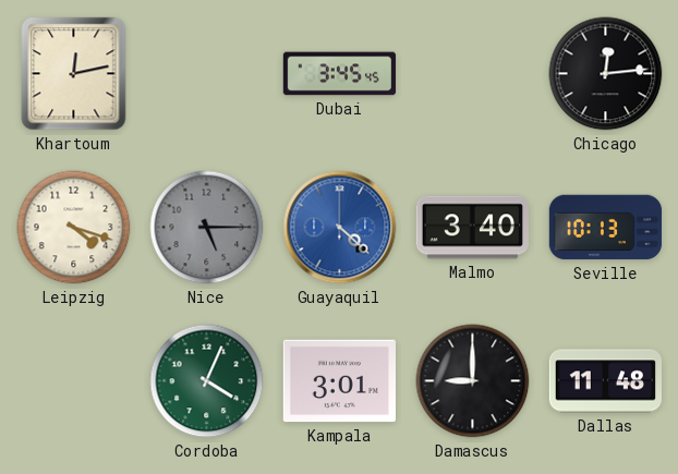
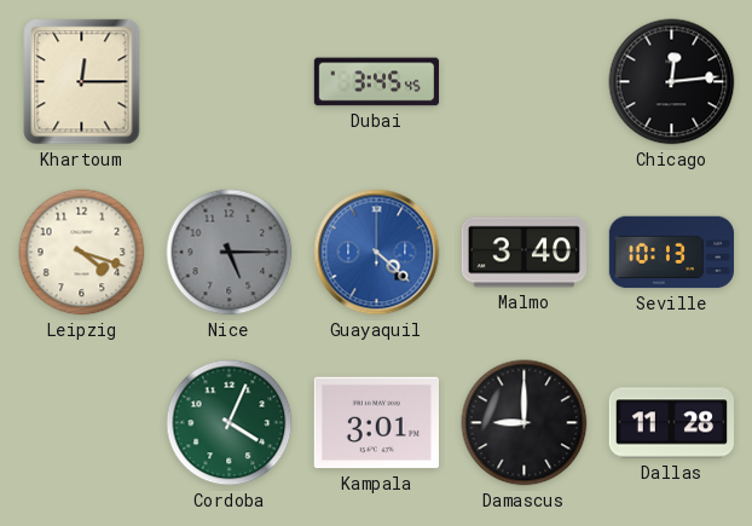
Khartoum: 12:13 -> 12:15 (82, 82)
Dallas: 11:48 -> 11:28 (671, 423)
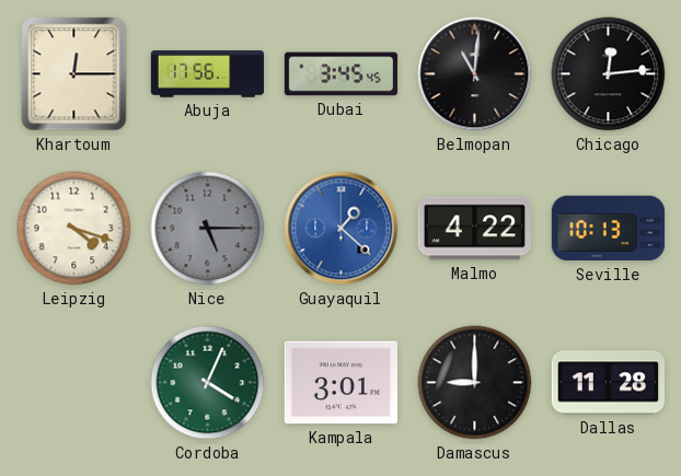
Abuja: none -> 17:56 (208, 74)
Belmopan: none -> 11:01 (475, 74)
Guayaquil: 4:22 -> 1:22 (342, 229)
Malmo: 3:40 -> 4:22 (474, 229)
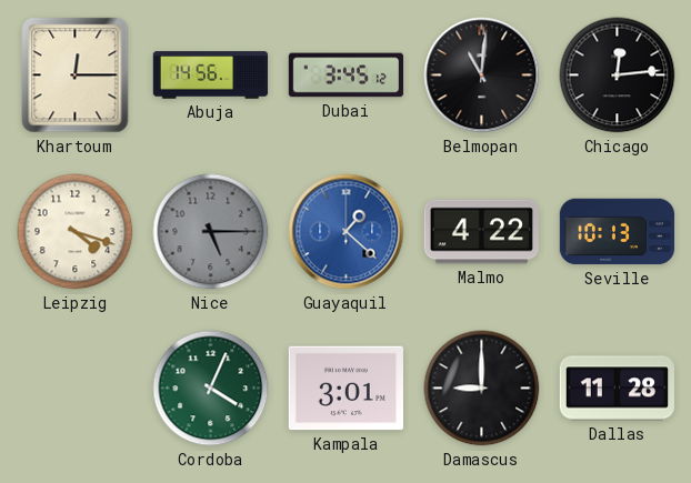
Abuja: 17:56 -> 14:56 (211, 76)
Dubai: 3:45:45 -> 3:45:12 (347, 76)
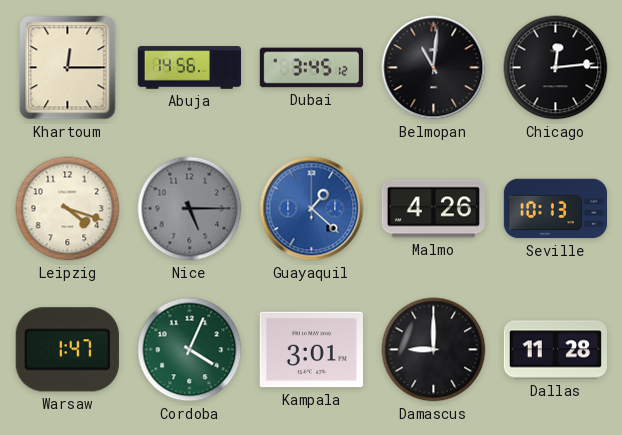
Malmo: 4:22 -> 4:26 (433, 209)
Warsaw: none -> 1:47 (67, 350)
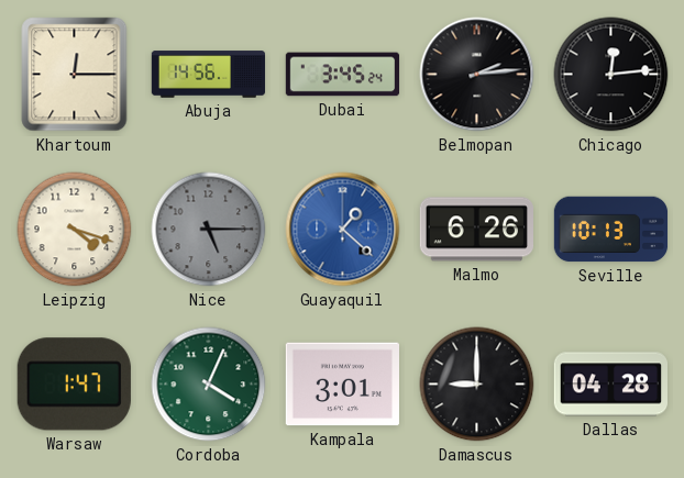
Dubai: 3:45:12 -> 3:45:24 (343, 75)
Belmopan: 11:01 -> 2:14 (477, 75)
Malmo: 4:26 -> 6:26 (476, 230)
Dallas: 11:28 -> 04:28 (610, 385)
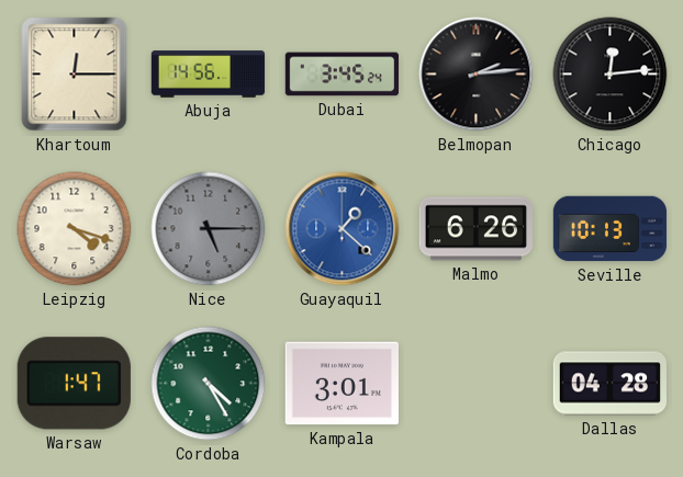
Cordoba: 4:04 -> 4:25 (209, 384)
Damascus: 9:00 -> none (477, 385)
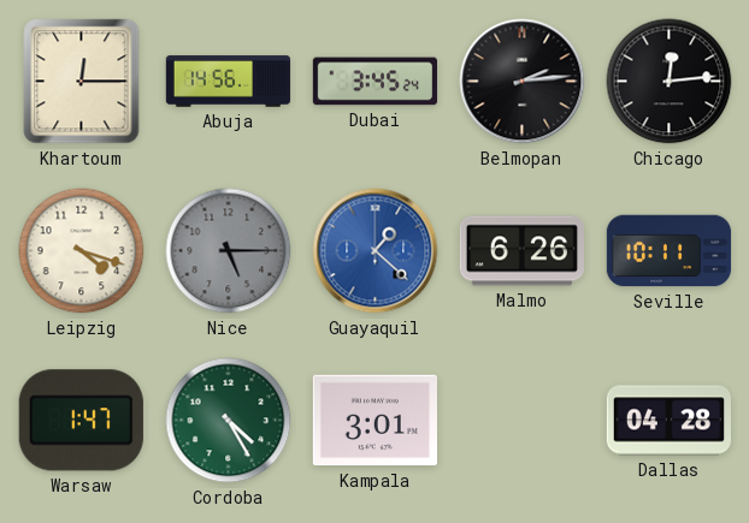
Seville: 10:13 -> 10:11 (670, 251)
